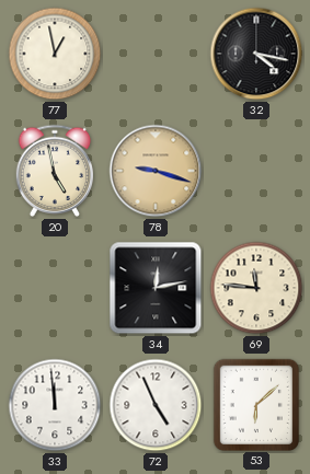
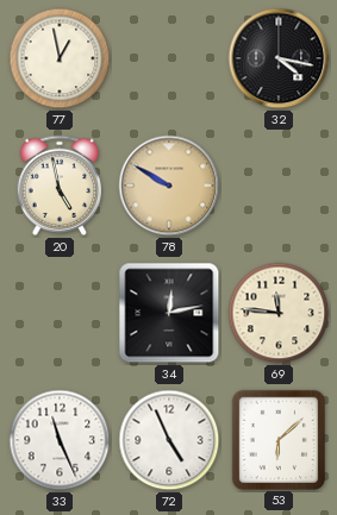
78: 9:18 -> 9:50 (169, 186)
33: 11:59 -> 11:26 (60, 440)
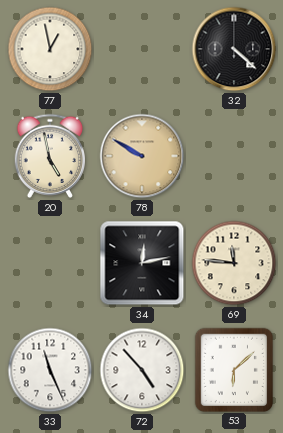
32: 4:17 -> 4:22 (234, 49)
72: 4:56 -> 4:53 (142, 370)
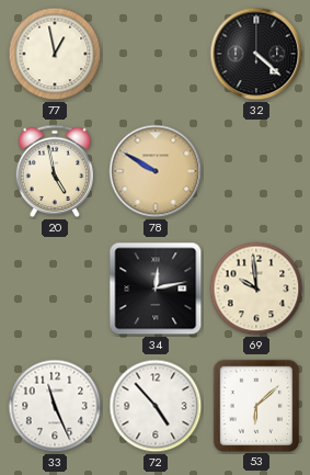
69: 11:46 -> 9:59 (256, 289)
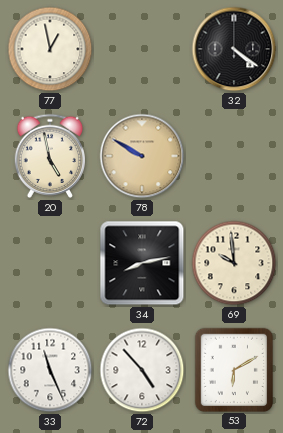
32: 4:22 -> 4:21 (234, 49)
34: 12:13 -> 8:13 (142, 263)
53: 6:08 -> 6:10 (233, 369)
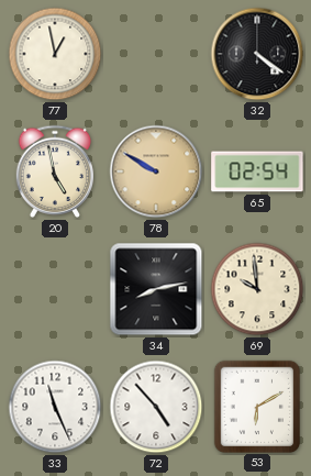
65: none -> 02:54 (257, 171)
